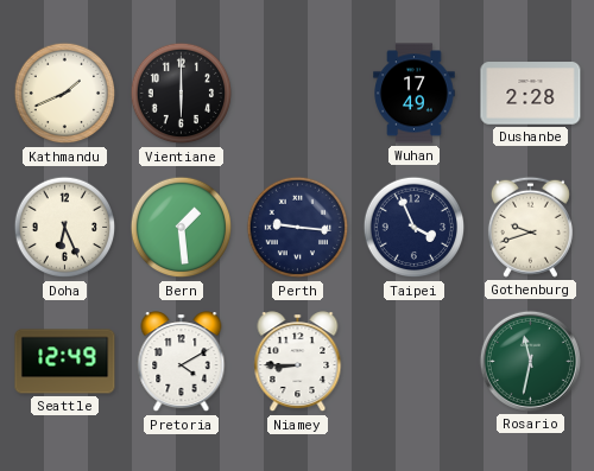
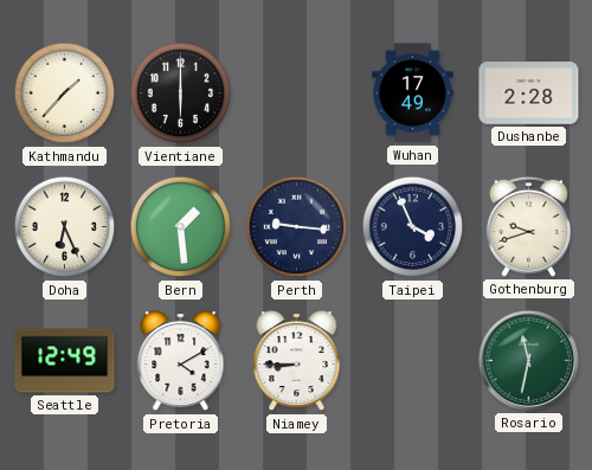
Kathmandu: 1:41 -> 1:37 (65, 94)
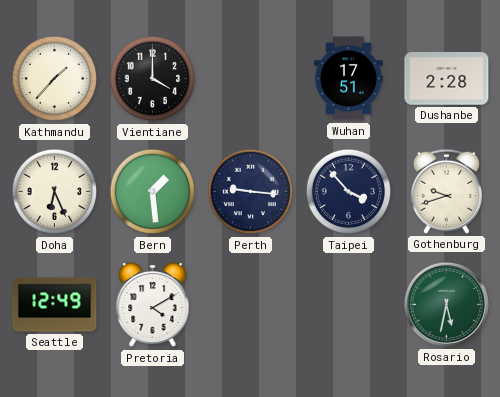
Vientiane: 6:00 -> 4:00 (153, 79)
Wuhan: 17:49 -> 17:51 (349, 79)
Taipei: 3:56 -> 3:53 (349, 192)
Niamey: 8:45 -> none (297, 361)
Rosario: 11:32 -> 5:32 (446, 304)
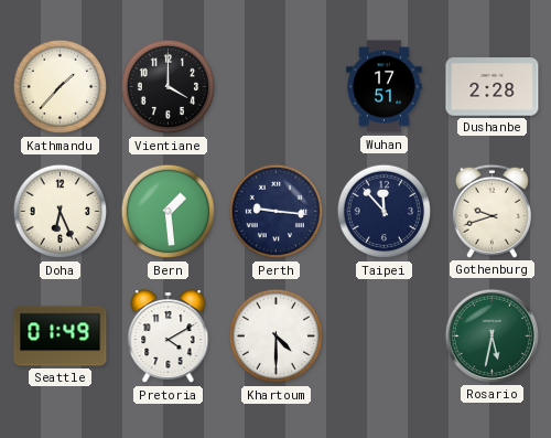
Taipei: 3:53 -> 11:53 (385, 212)
Seattle: 12:49 -> 01:49 (61, 336)
Khartoum: none -> 4:30 (277, 336)
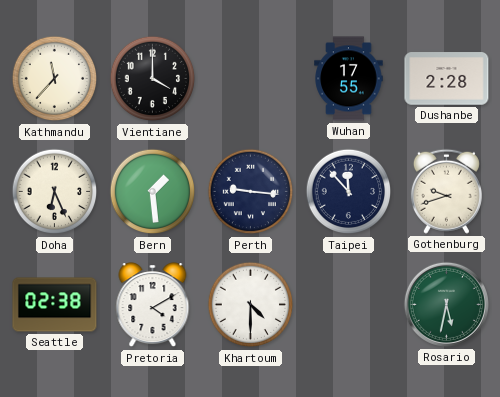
Kathmandu: 1:37 -> 11:37 (55, 79)
Wuhan: 17:51 -> 17:55 (349, 79)
Seattle: 01:49 -> 02:38 (55, 305)
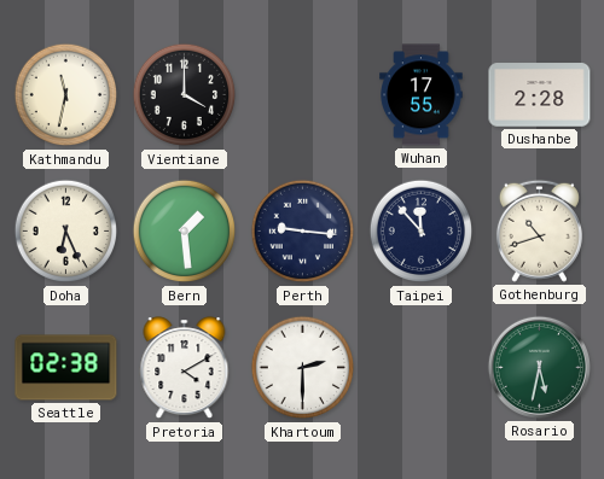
Kathmandu: 11:37 -> 11:32 (66, 95)
Gothenburg: 9:42 -> 10:42 (539, 230)
Khartoum: 4:30 -> 2:30 (303, 368)
